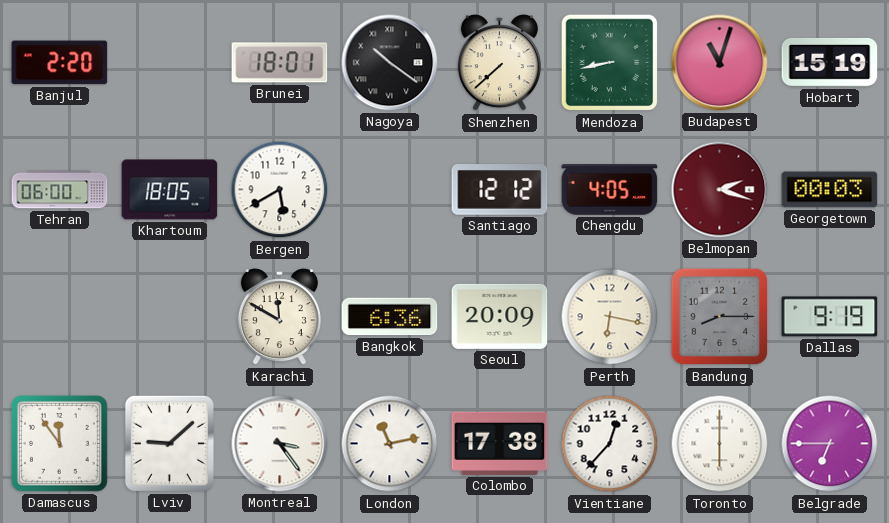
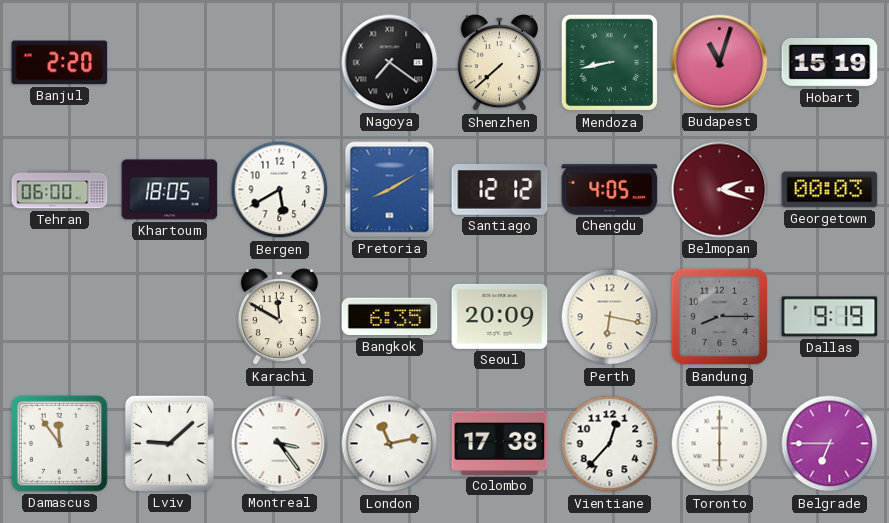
Brunei: 18:01 -> none (280, 63)
Nagoya: 10:21 -> 7:21 (390, 63)
Pretoria: none -> 8:10 (390, 190)
Bangkok: 6:36 -> 6:35 (390, 317)
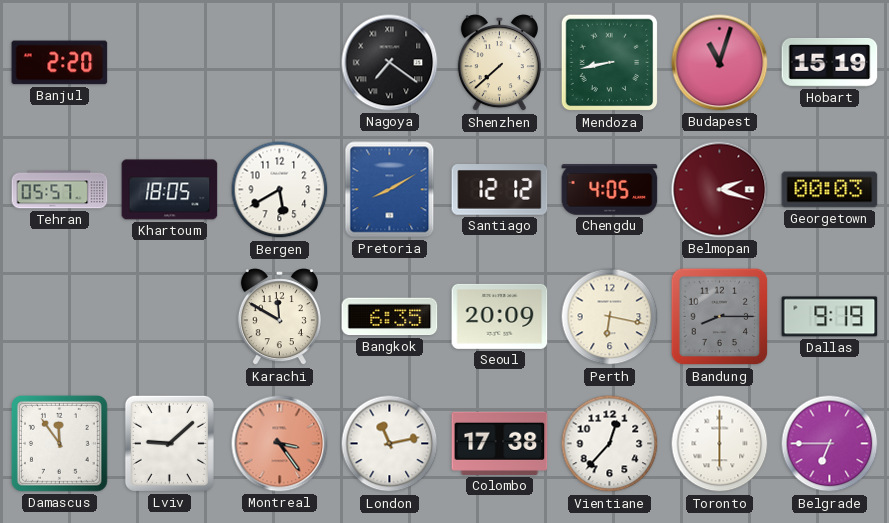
Tehran: 06:00 -> 05:57 (60, 190)
Montreal dial: white -> salmon (280, 444)
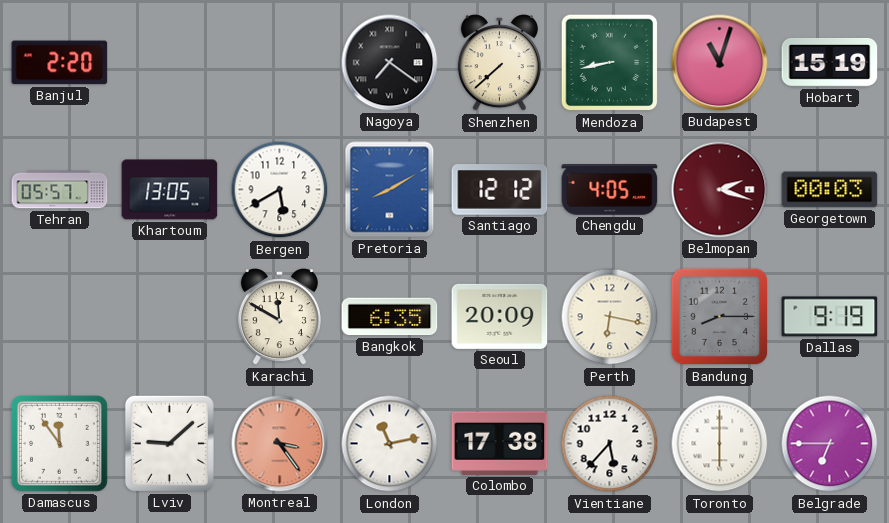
Khartoum: 18:05 -> 13:05 (170, 190)
Vientiane: 12:37 -> 5:37 (610, 444)
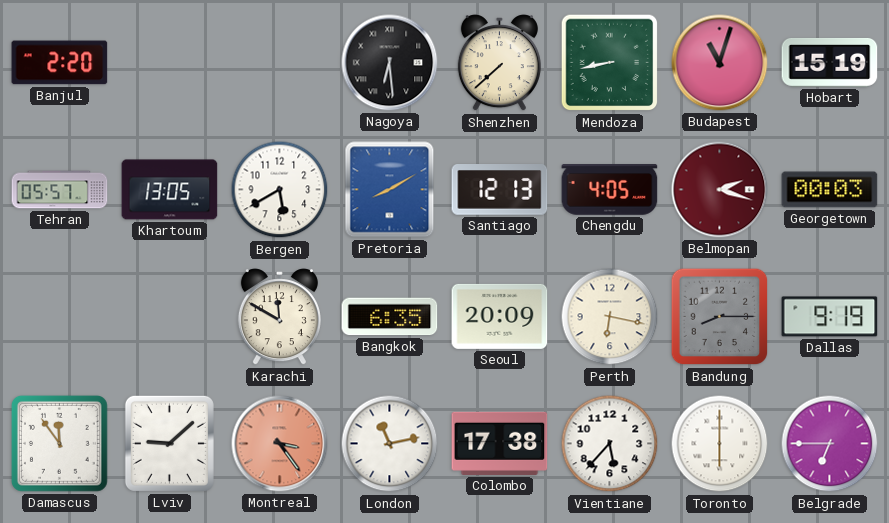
Nagoya: 7:21 -> 6:29 (390, 63)
Santiago: 12:12 -> 12:13 (500, 190)
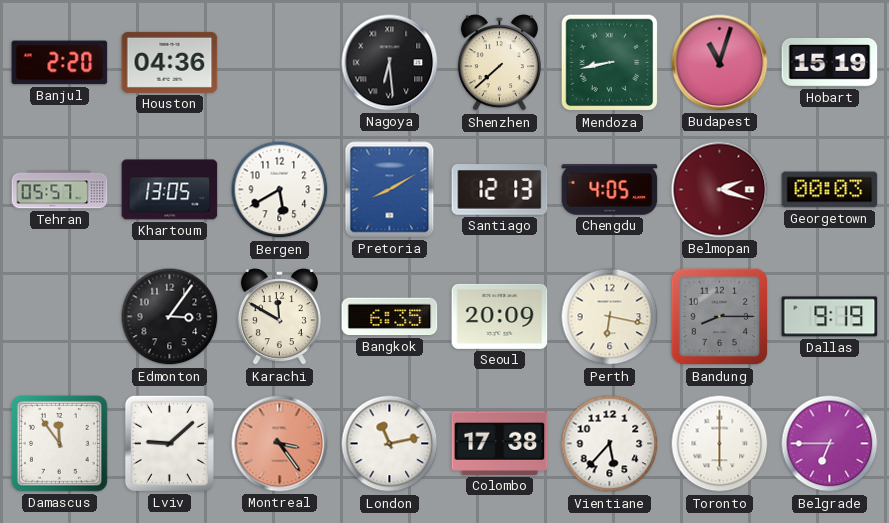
Houston: none -> 04:36 (170, 62)
Edmonton: none -> 3:06 (170, 317)
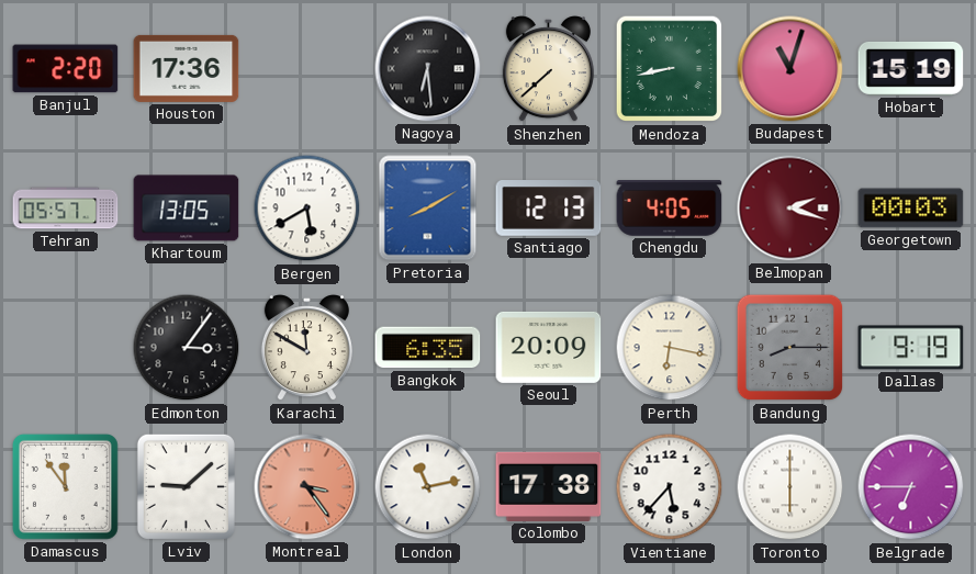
Houston: 04:36 -> 17:36 (187, 68)
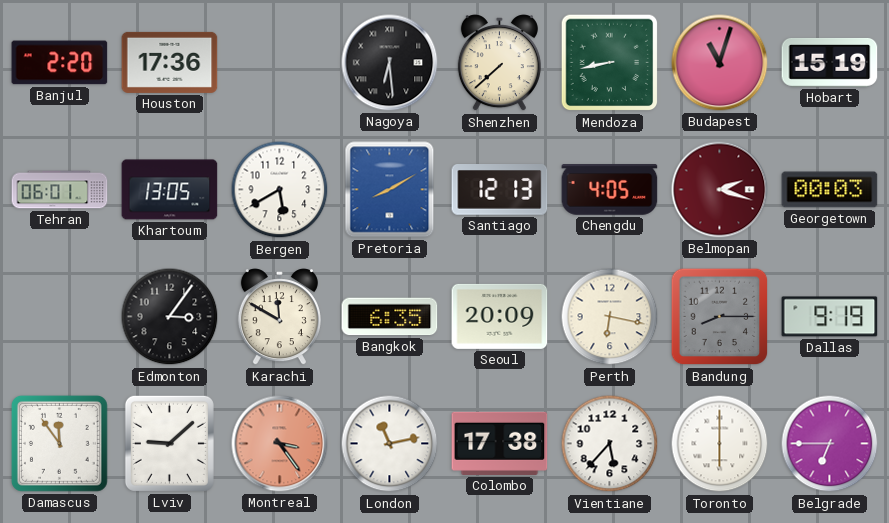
Tehran: 05:57 -> 06:01 (60, 190)
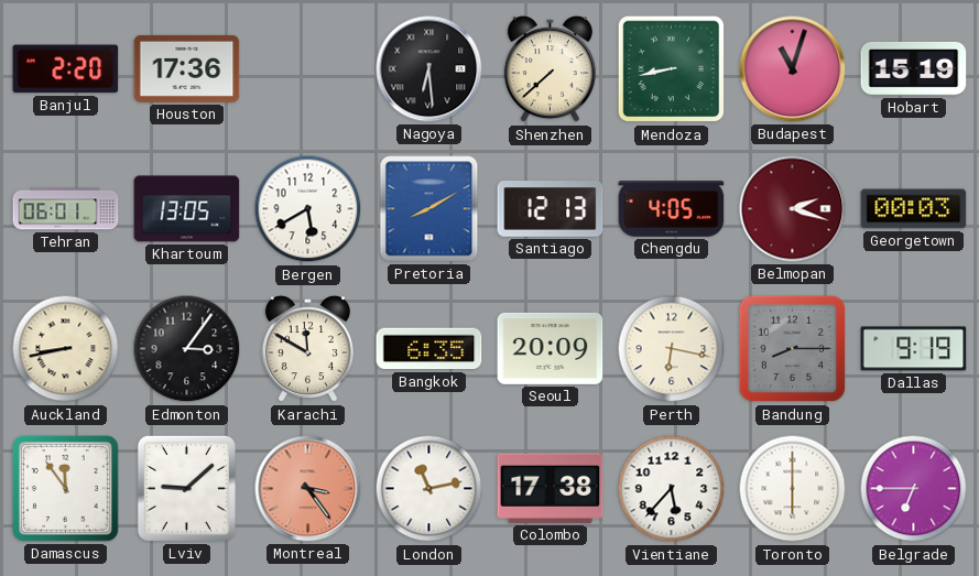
Auckland: none -> 8:43 (66, 349)
